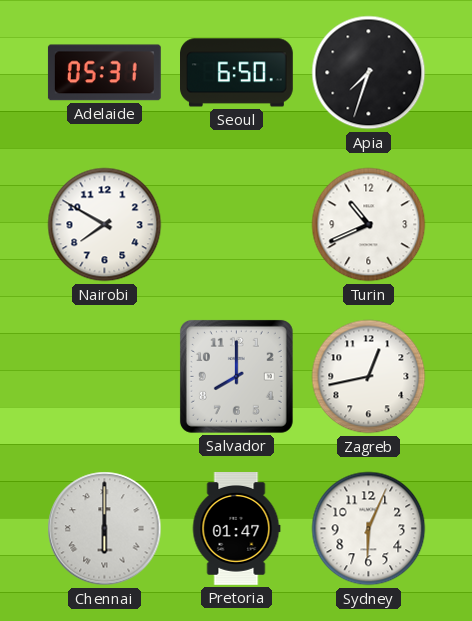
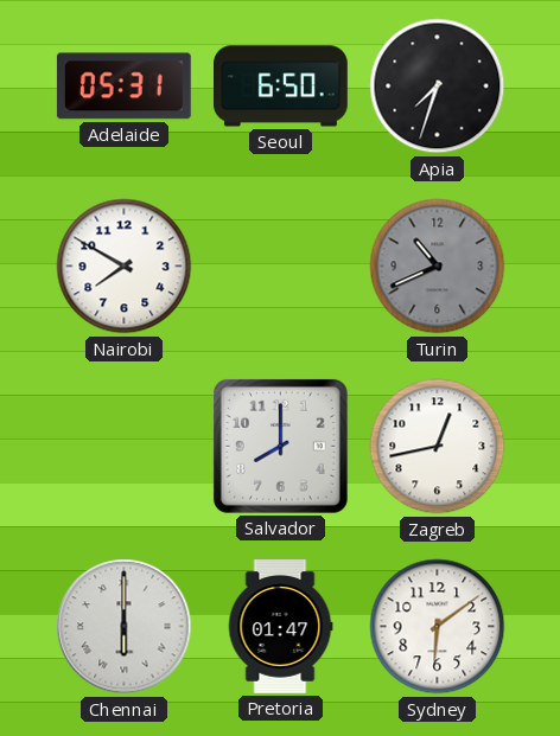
Turin dial: white -> grey (438, 267)
Sydney: 6:04 -> 6:09 (438, 627)
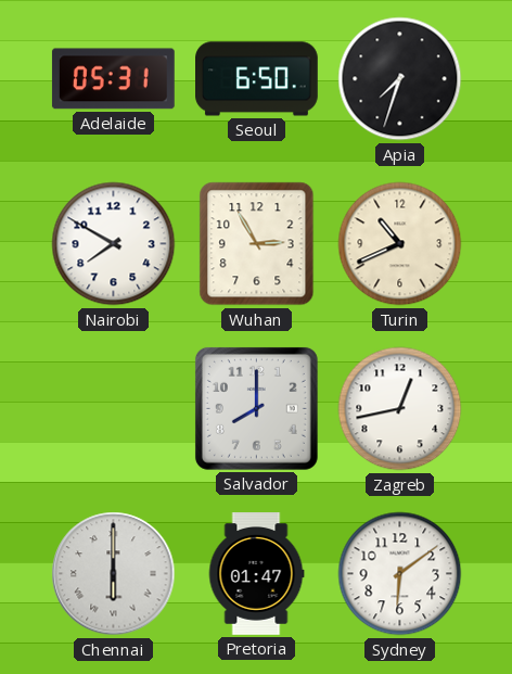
Wuhan: none -> 2:55 (257, 244)
Turin dial: grey -> cream (400, 244)
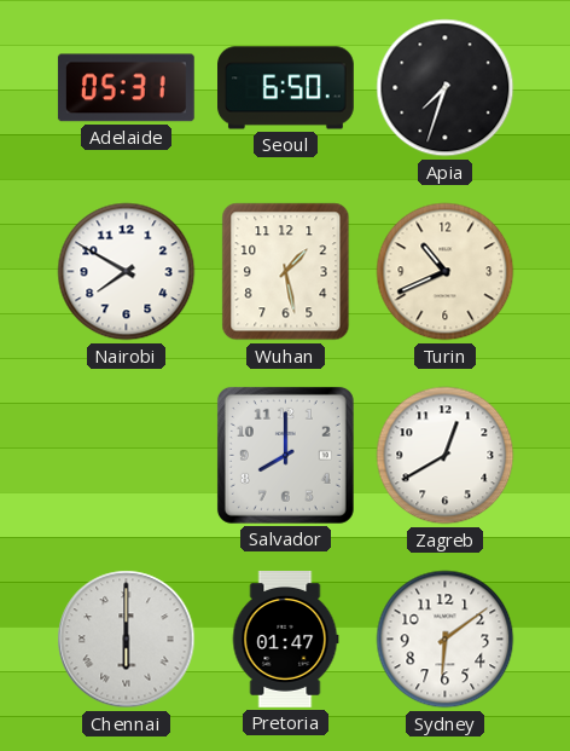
Wuhan: 2:55 -> 1:28 (286, 272)
Zagreb: 12:43 -> 12:40 (446, 456)
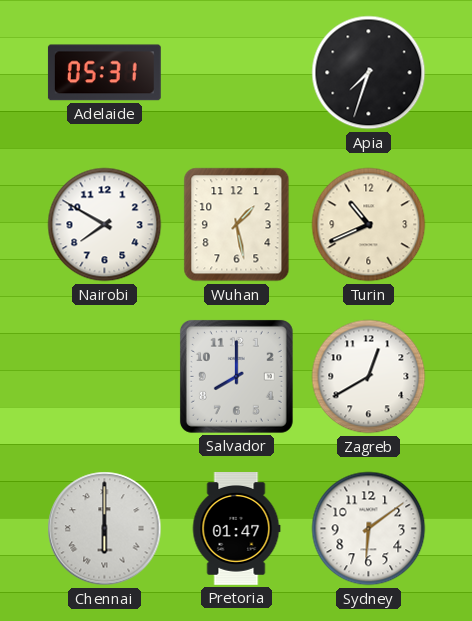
Seoul: 6:50 -> none (286, 88)
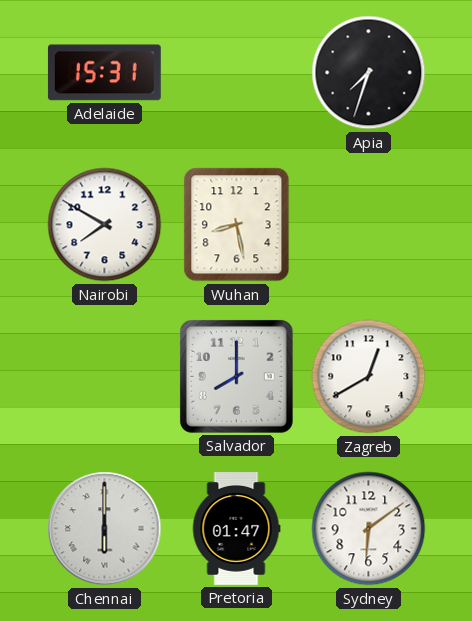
Adelaide: 05:31 -> 15:31 (104, 73)
Wuhan: 1:28 -> 8:28 (237, 225)
Turin: 10:41 -> none (369, 225)
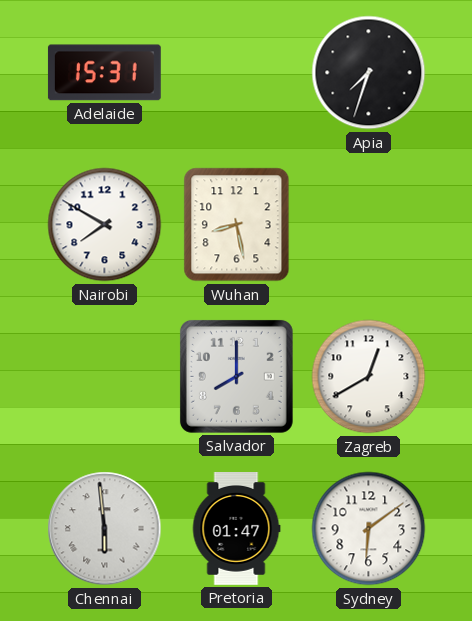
Chennai: 6:00 -> 5:59 (105, 529)
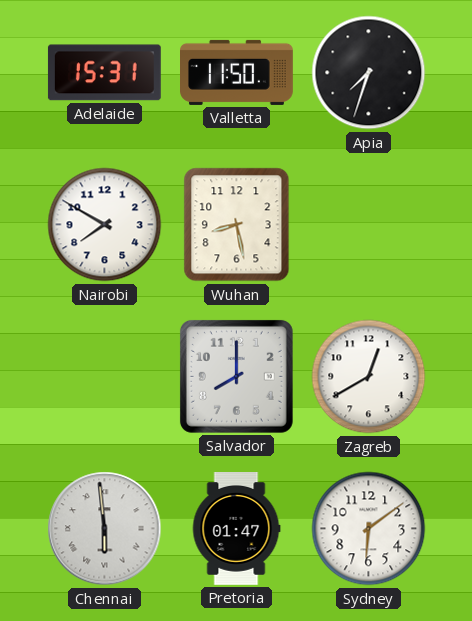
Valletta: none -> 11:50 (237, 72)
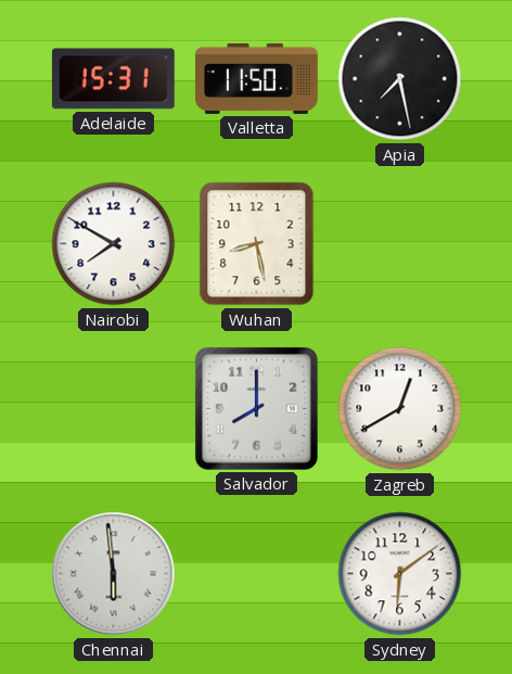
Apia: 7:33 -> 7:28 (400, 79)
Pretoria: 01:47 -> none (236, 529)
